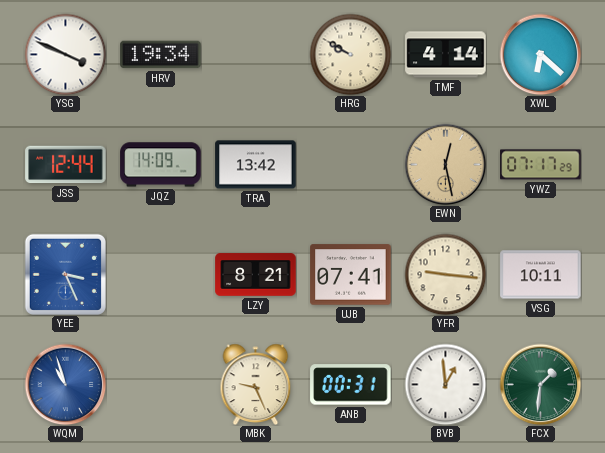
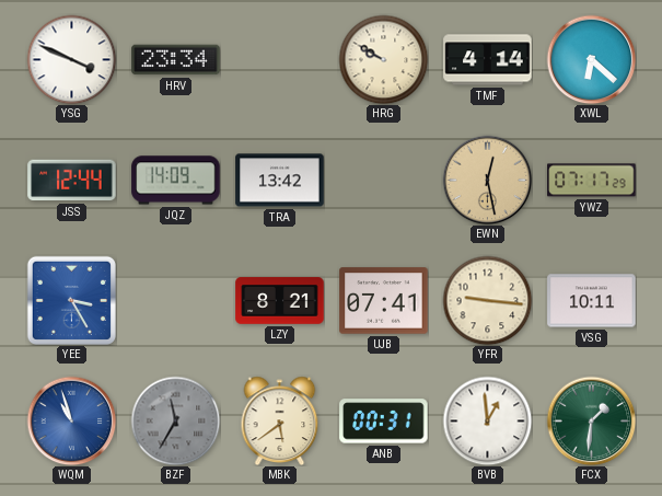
HRV: 19:34 -> 23:34 (176, 60)
YEE: 3:26 -> 3:25 (71, 300)
BZF: none -> 11:35 (175, 420)
MBK: 9:26 -> 5:39 (280, 420)
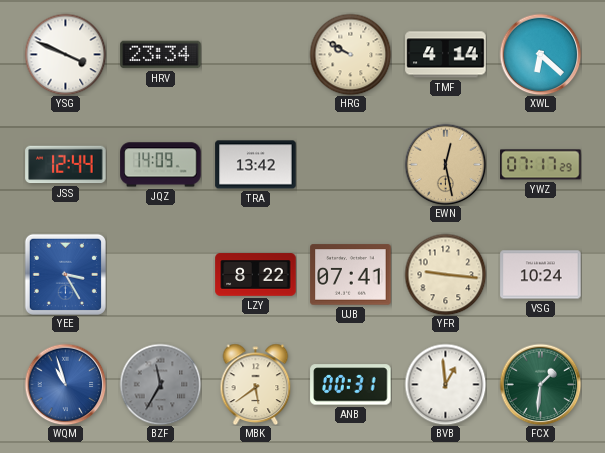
LZY: 8:21 -> 8:22 (256, 275)
VSG: 10:11 -> 10:24 (541, 275)
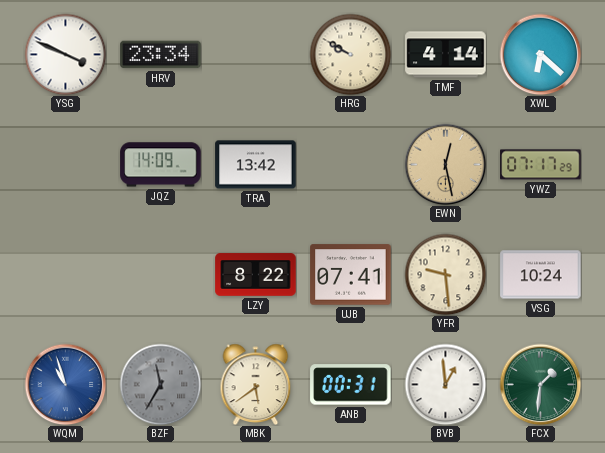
JSS: 12:44 -> none (66, 165)
YEE: 3:25 -> none (65, 274)
YFR: 9:16 -> 9:29 (445, 274)
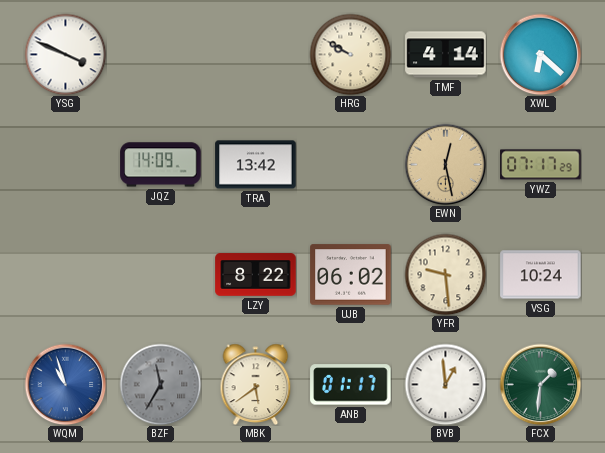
HRV: 23:34 -> none (161, 55)
UJB: 07:41 -> 06:02 (351, 275)
ANB: 00:31 -> 01:17 (351, 385)
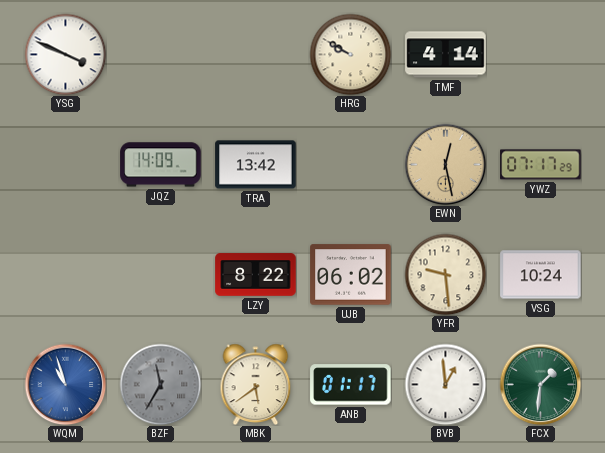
XWL: 6:22 -> none (540, 54)
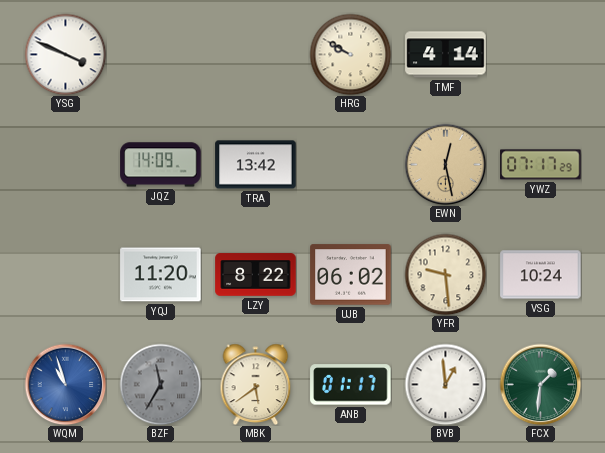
YQJ: none -> 11:20 (161, 275)
